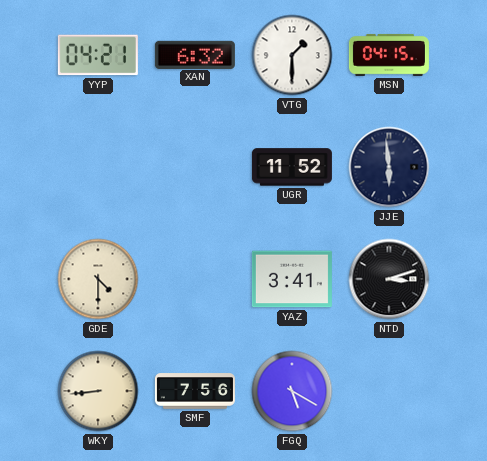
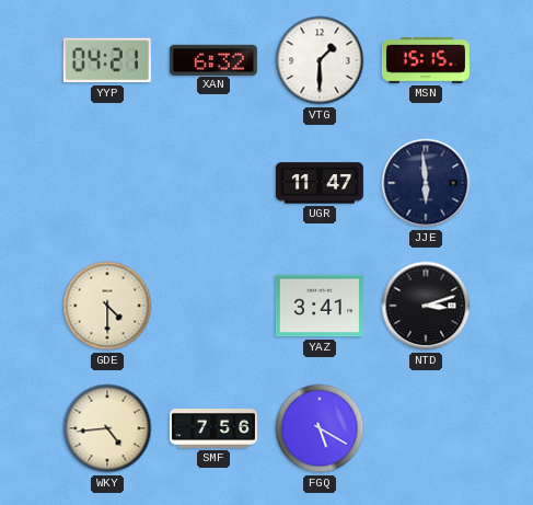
MSN: 04:15 -> 15:15 (426, 60)
UGR: 11:52 -> 11:47 (320, 183)
WKY: 8:44 -> 4:44 (107, 428)
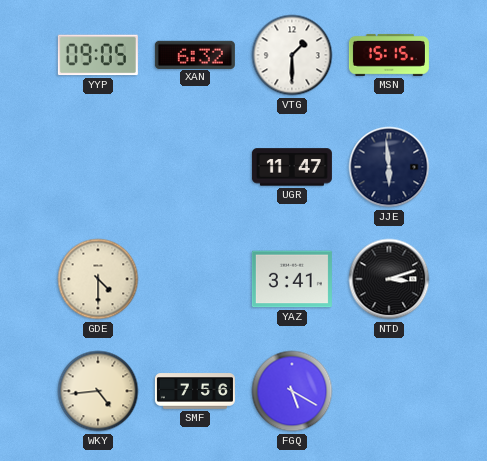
YYP: 04:21 -> 09:05 (98, 55)
